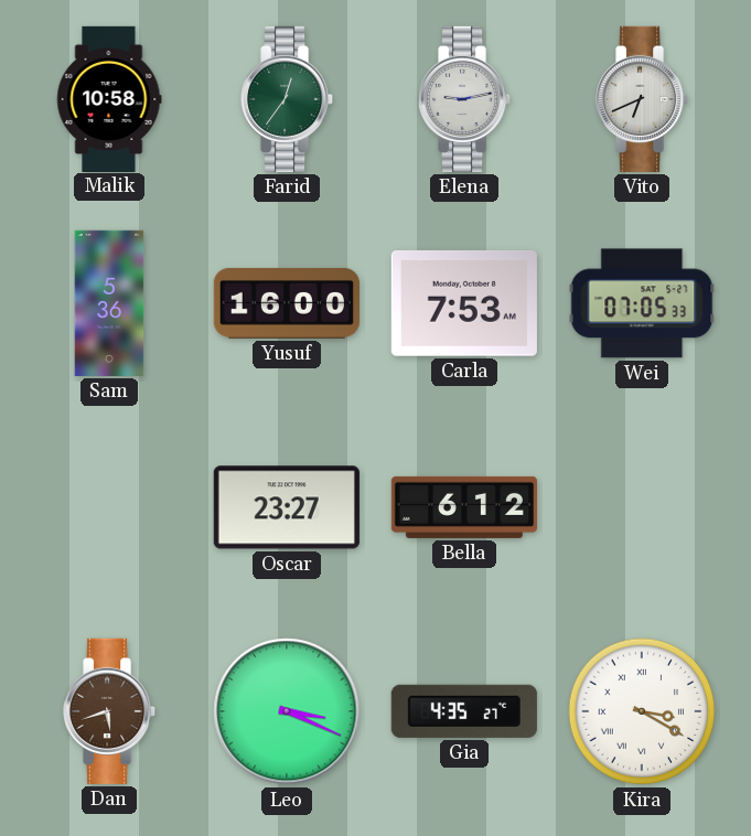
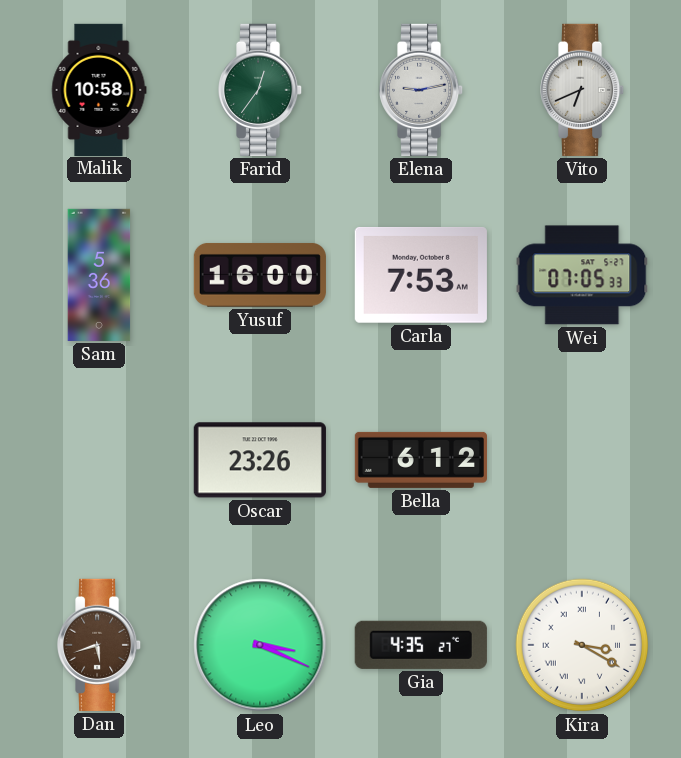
Oscar: 23:27 -> 23:26 (260, 460)
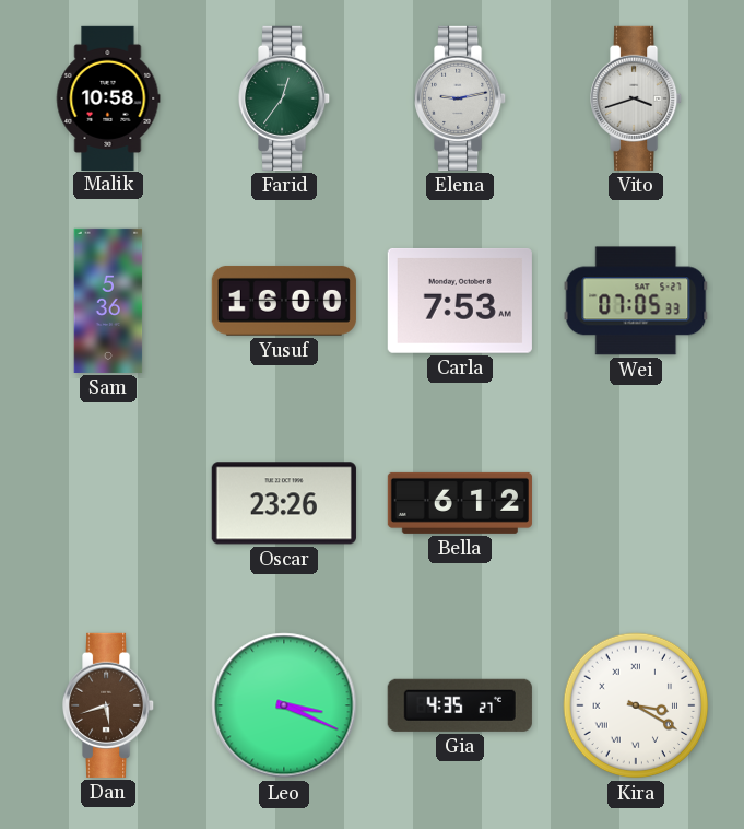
Vito: 6:41 -> 3:42 (637, 98)
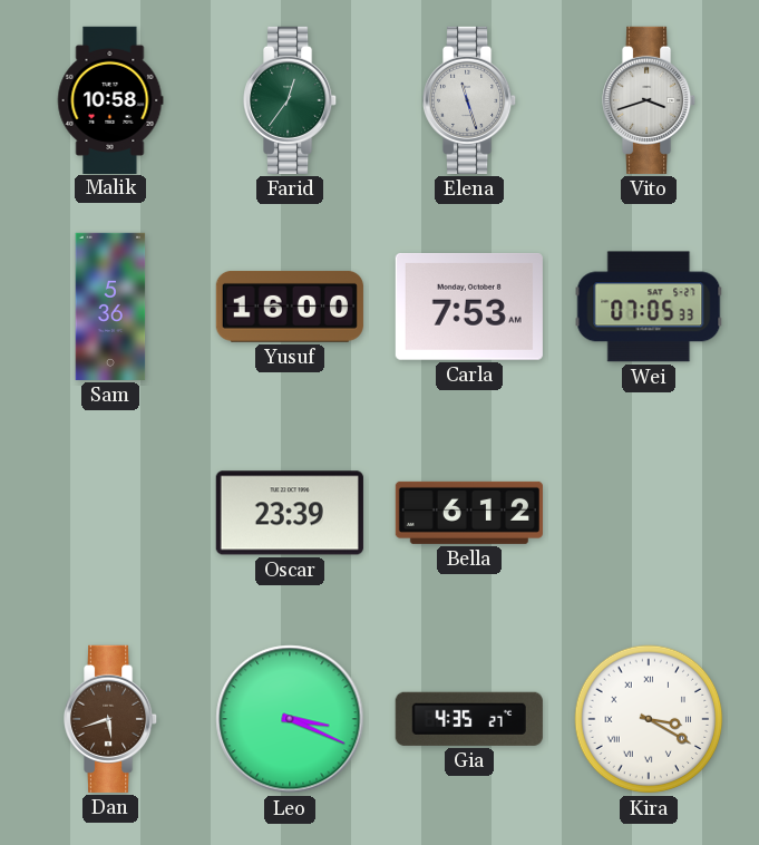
Elena: 9:13 -> 11:27 (470, 100)
Oscar: 23:26 -> 23:39 (290, 513)
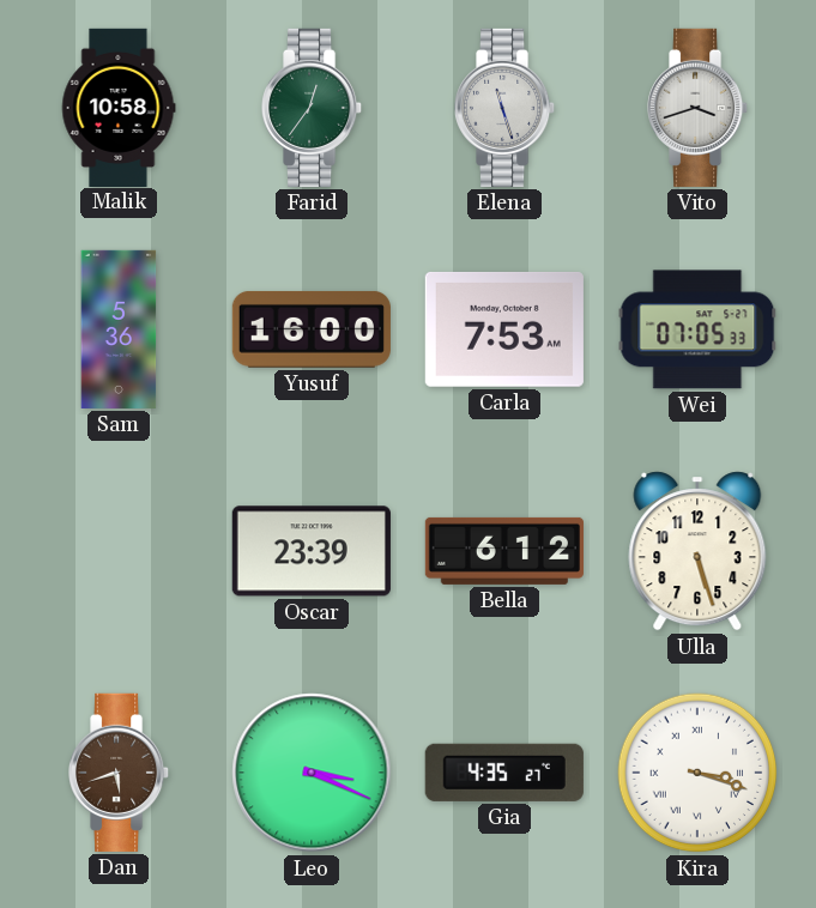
Ulla: none -> 5:27 (697, 551)
Kira: 3:20 -> 3:18 (697, 773)
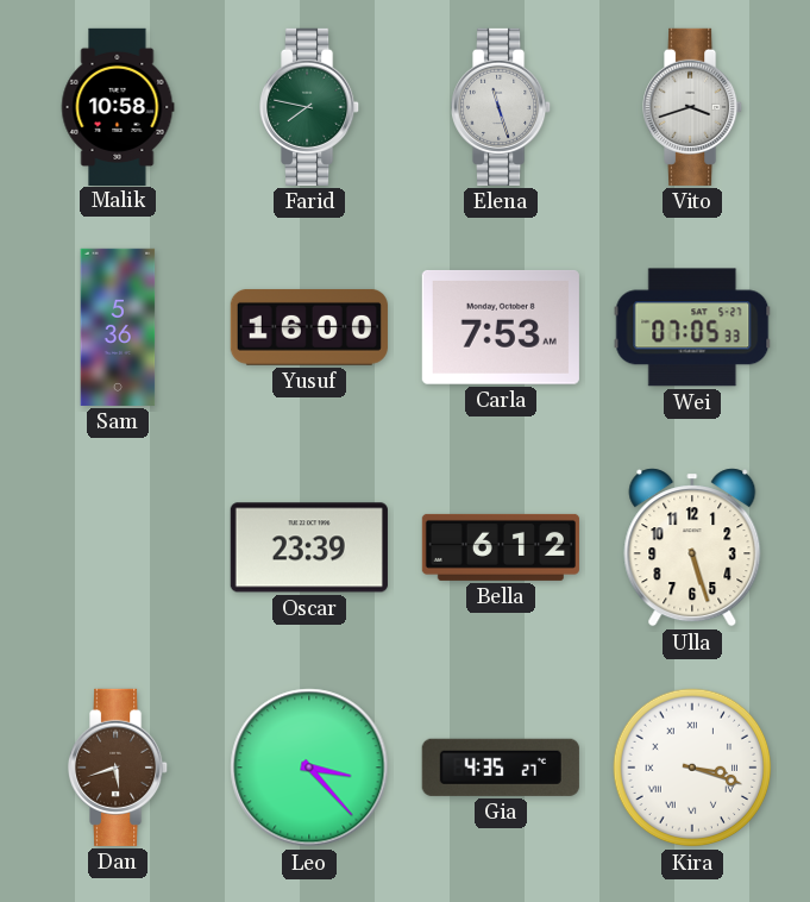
Farid: 12:36 -> 7:47 (310, 107)
Leo: 3:19 -> 3:23 (309, 768)
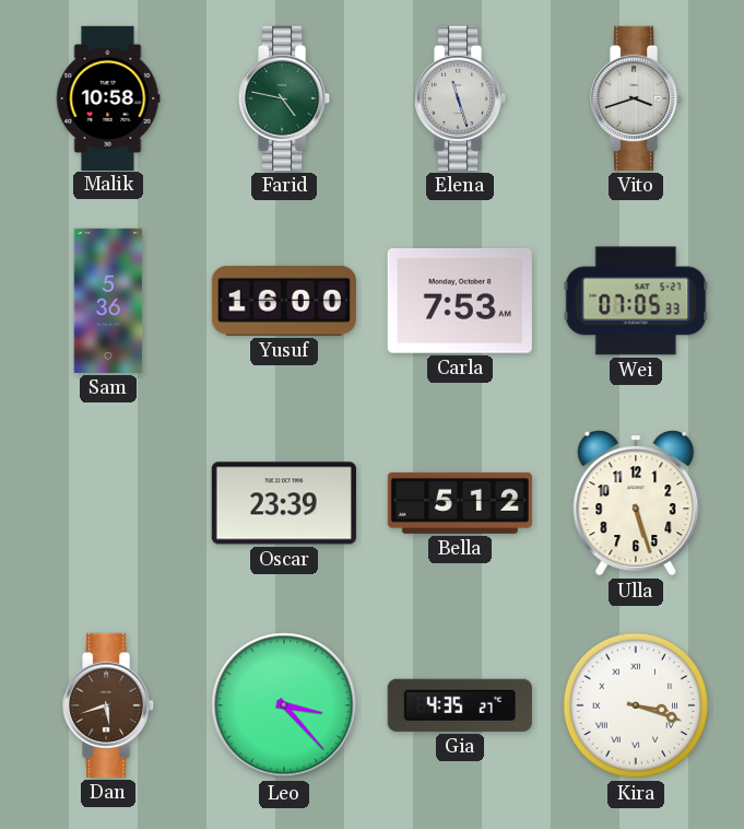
Farid: 7:47 -> 4:47 (285, 98)
Bella: 6:12 -> 5:12 (460, 503)
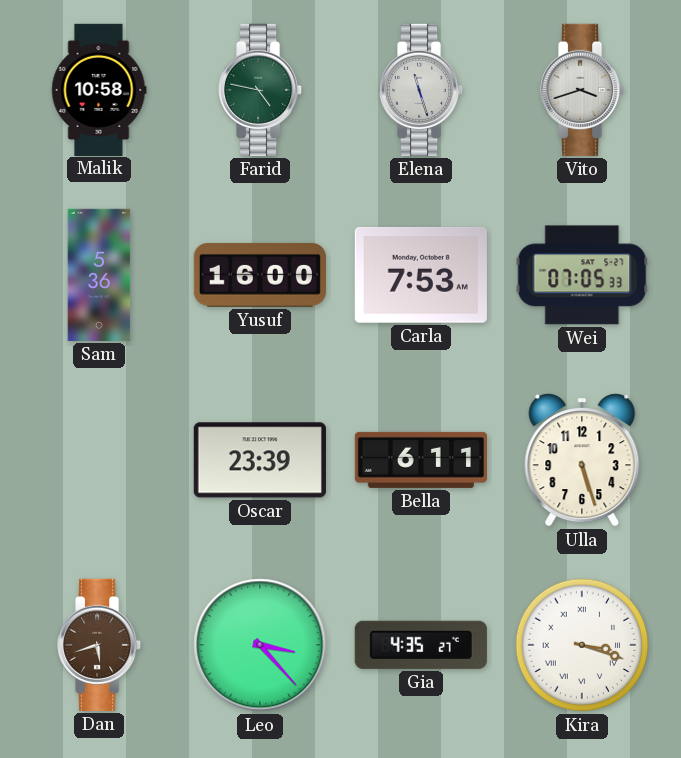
Bella: 5:12 -> 6:11 (421, 460)
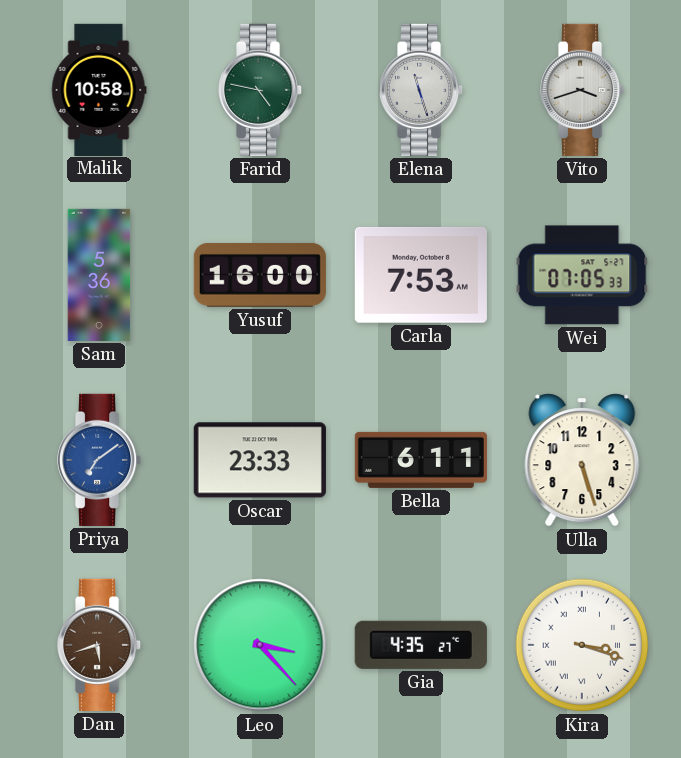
Priya: none -> 7:09 (100, 460)
Oscar: 23:39 -> 23:33 (260, 460)
